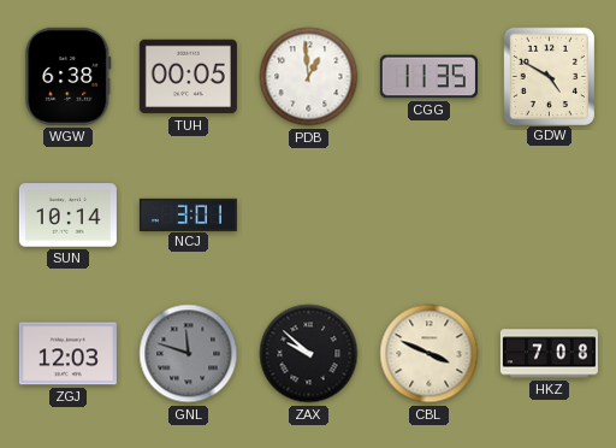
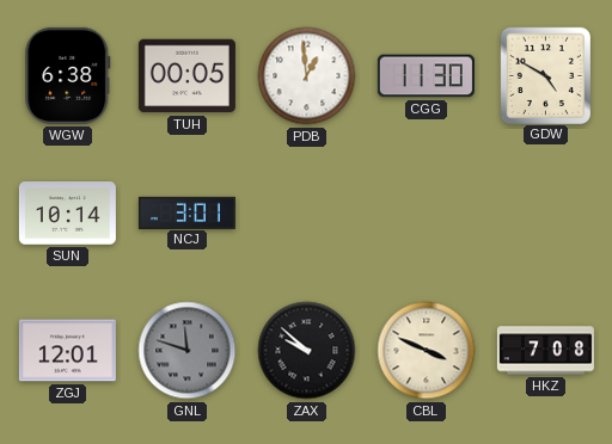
CGG: 11:35 -> 11:30 (426, 76)
ZGJ: 12:03 -> 12:01 (67, 351)
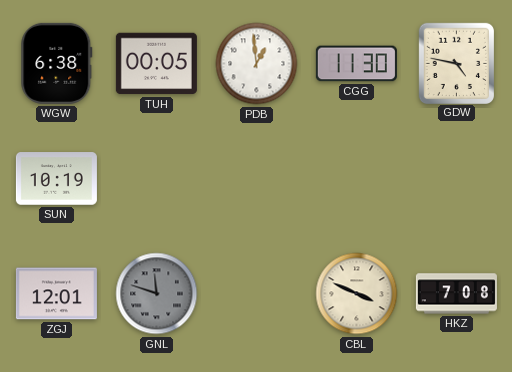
GDW: 4:50 -> 4:47 (456, 63)
SUN: 10:14 -> 10:19 (56, 179)
NCJ: 3:01 -> none (186, 212)
ZAX: 9:52 -> none (307, 351)
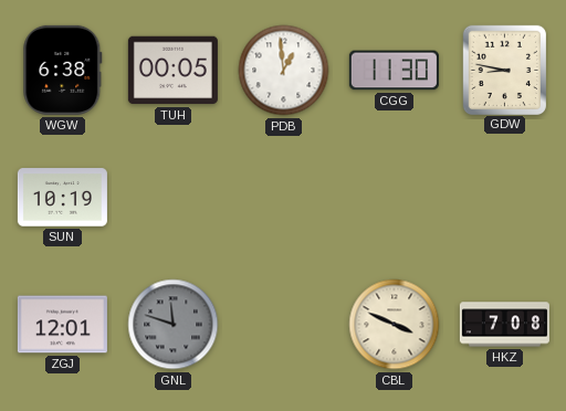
GDW: 4:47 -> 8:47 (504, 70)
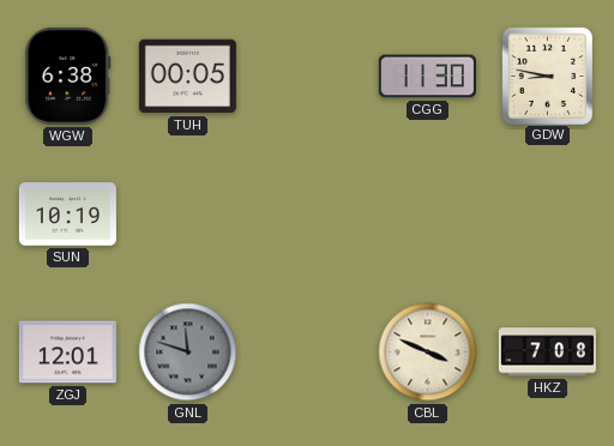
PDB: 12:59 -> none (284, 71)
